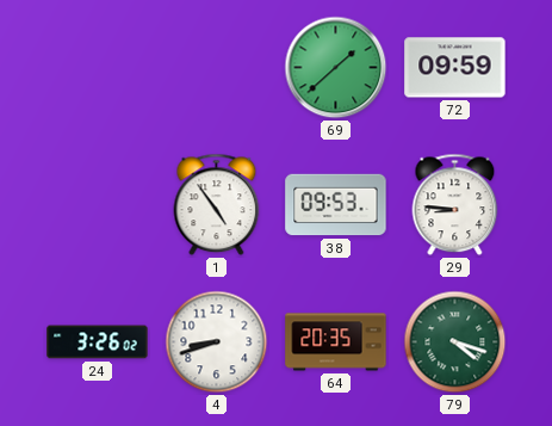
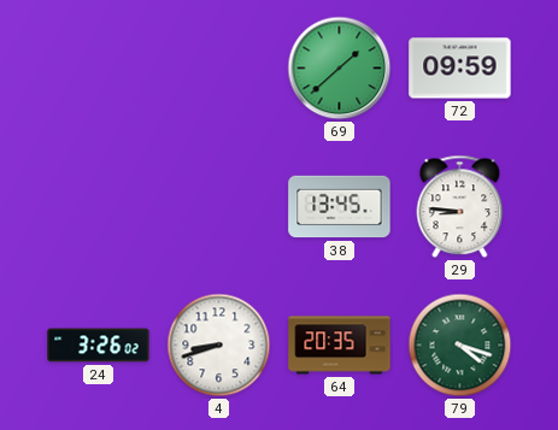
1: 4:54 -> none (217, 205)
38: 09:53 -> 13:45 (340, 207)
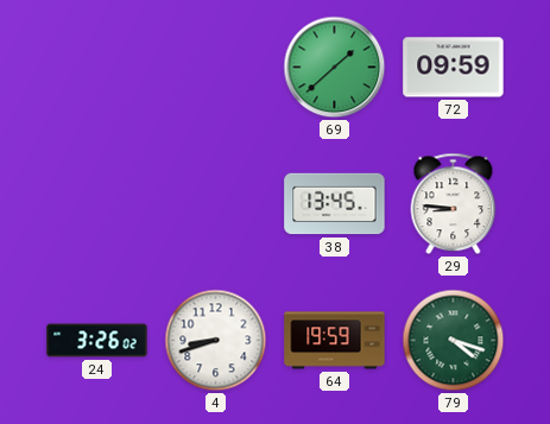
64: 20:35 -> 19:59 (335, 341)
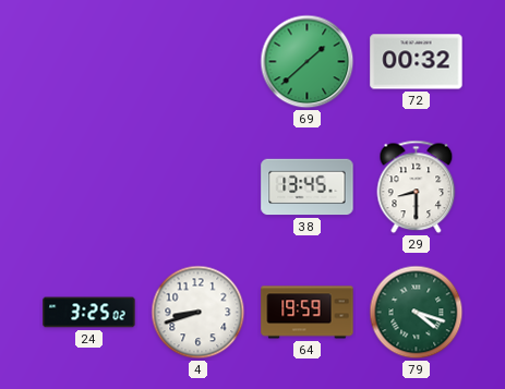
72: 09:59 -> 00:32 (417, 62)
29: 8:46 -> 8:30 (417, 187)
24: 3:26 -> 3:25 (89, 313)
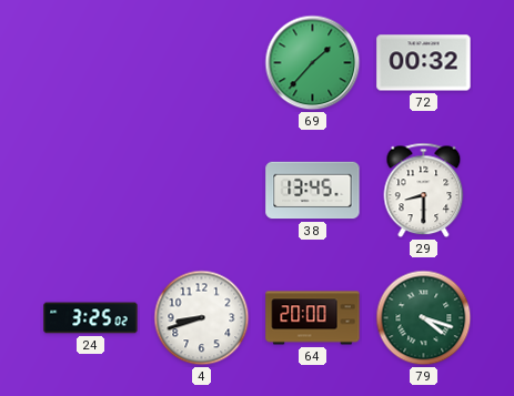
69: 1:38 -> 1:37 (313, 63)
64: 19:59 -> 20:00 (313, 318)
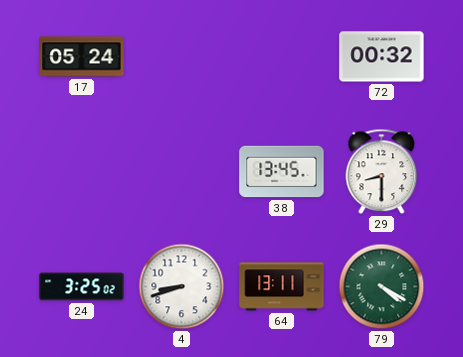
17: none -> 05:24 (82, 57)
69: 1:37 -> none (313, 63)
64: 20:00 -> 13:11 (282, 287)
79: 4:18 -> 4:20 (382, 287)
